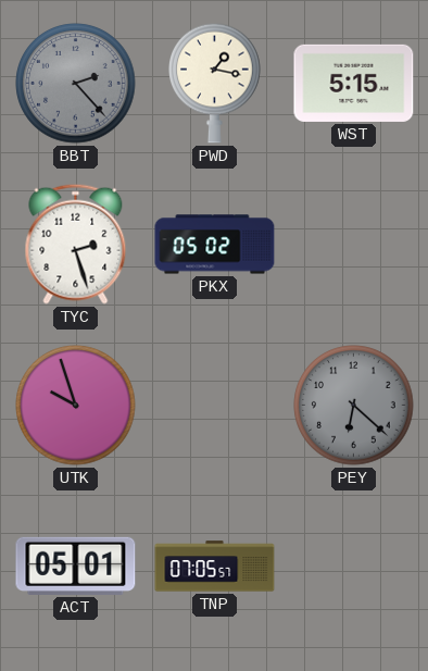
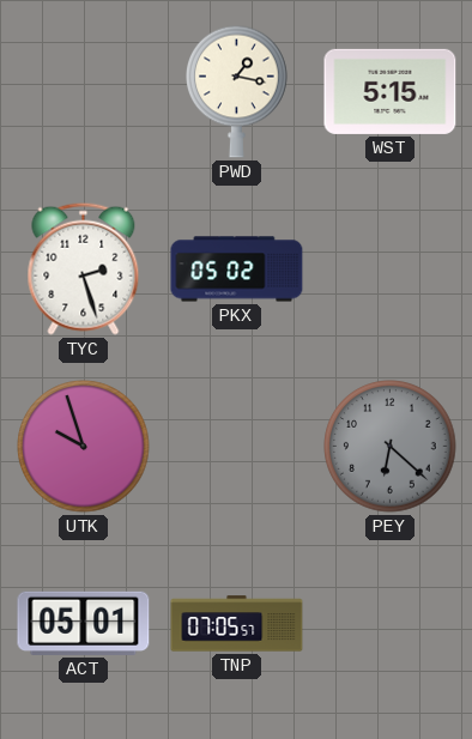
BBT: 2:23 -> none (76, 84)
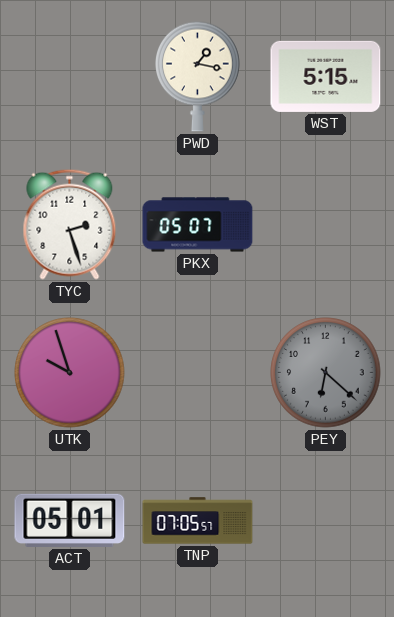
PKX: 05:02 -> 05:07 (198, 225)
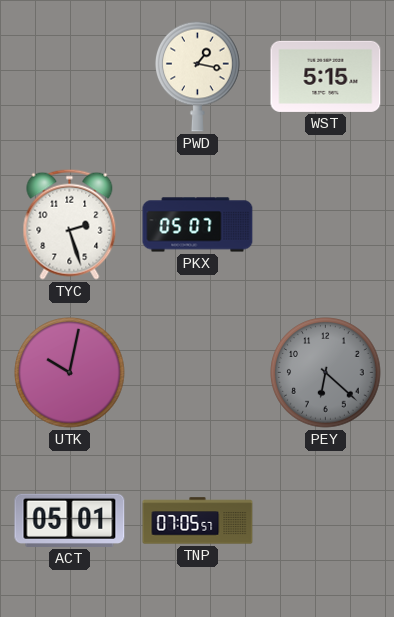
UTK: 9:57 -> 10:02 (70, 373)
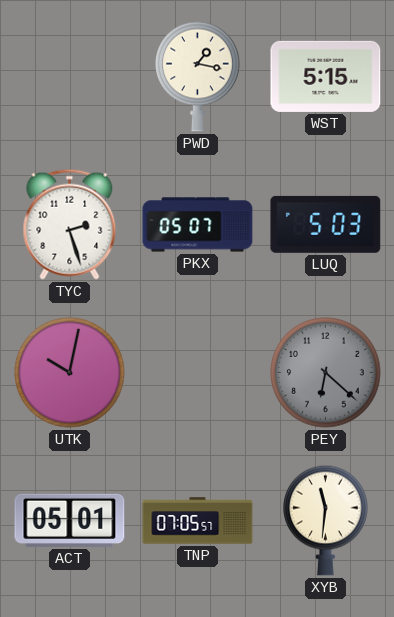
LUQ: none -> 5:03 (326, 224)
XYB: none -> 11:31 (326, 520)
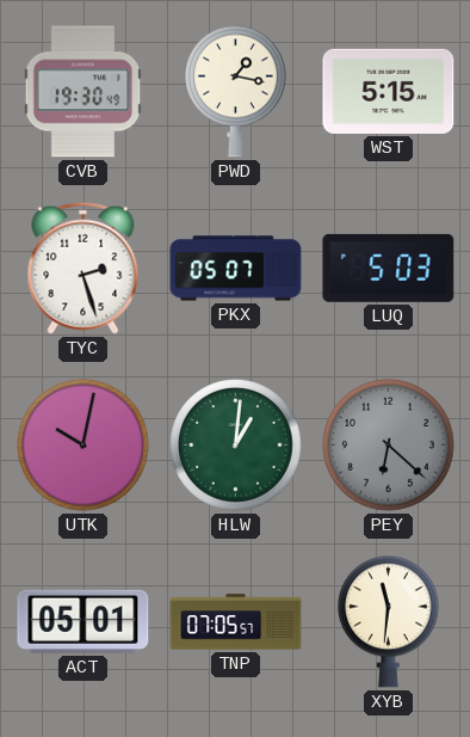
CVB: none -> 19:30 (84, 92)
HLW: none -> 1:01 (236, 446)
